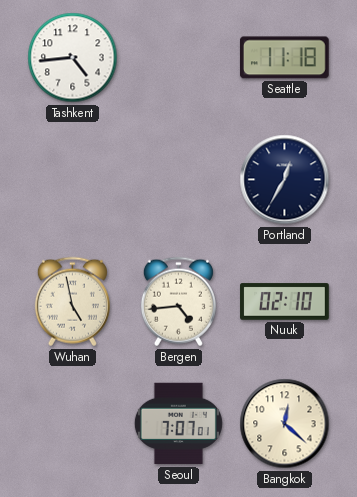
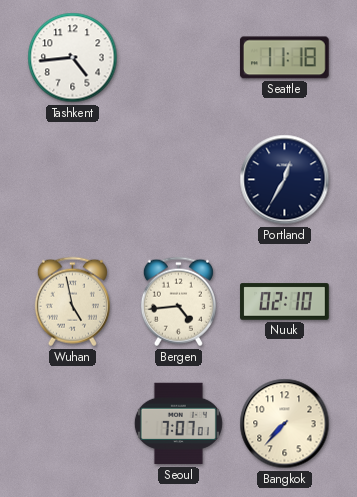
Bangkok: 12:22 -> 7:37 (285, 424)
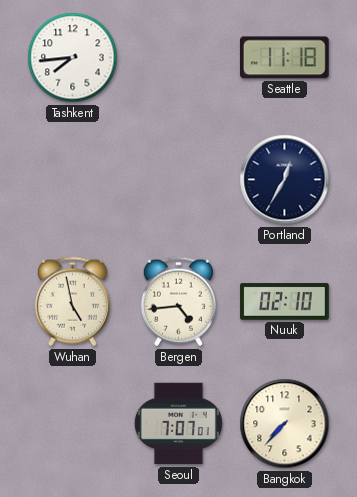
Tashkent: 4:44 -> 7:44 (73, 58)
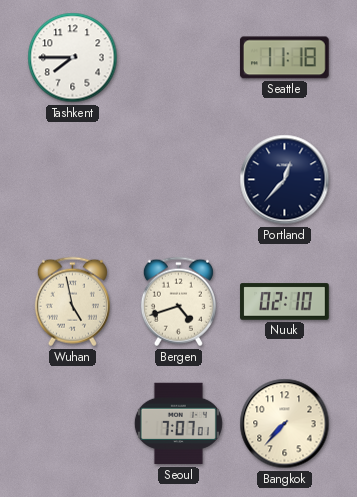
Tashkent: 7:44 -> 7:45 (73, 58)
Portland: 12:35 -> 12:37 (285, 180)
Bergen: 4:44 -> 4:42 (178, 302)
